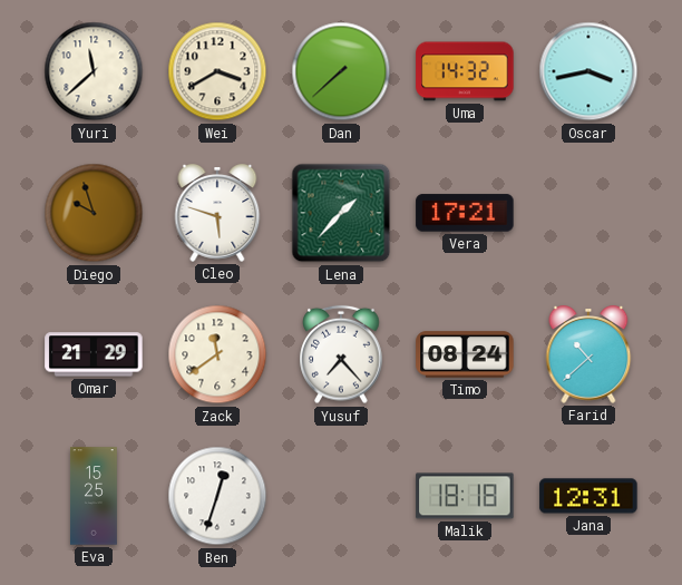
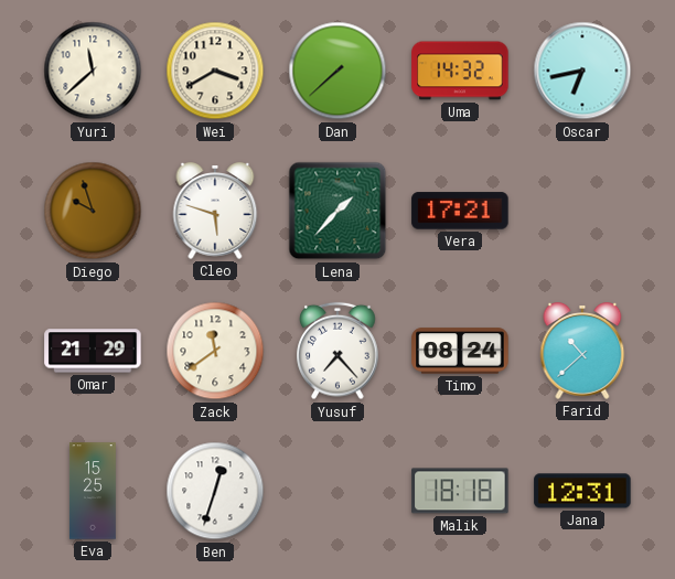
Oscar: 3:43 -> 6:43 (582, 71)
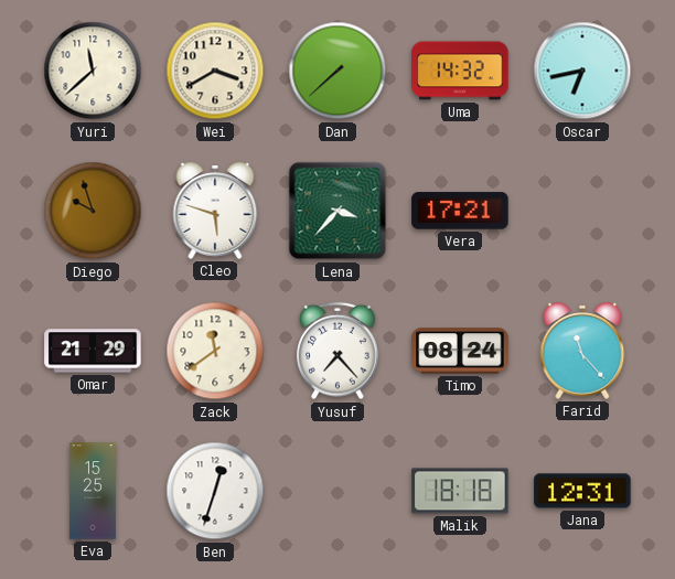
Lena: 1:37 -> 3:37 (337, 211)
Farid: 10:38 -> 11:23 (582, 351)
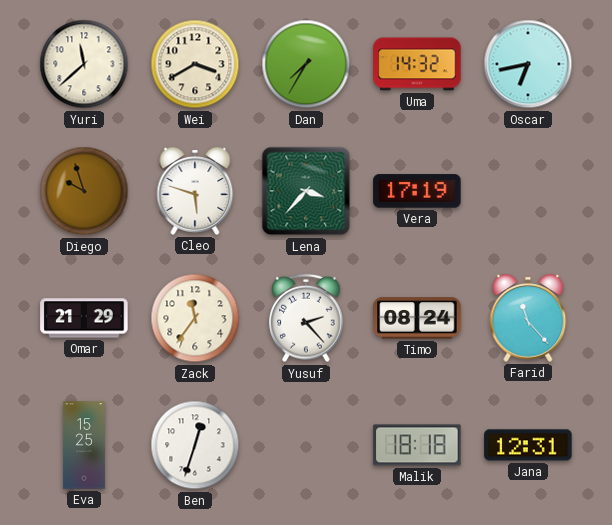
Dan: 7:38 -> 7:35 (306, 64)
Vera: 17:21 -> 17:19 (417, 191)
Zack: 11:39 -> 11:36 (195, 318)
Yusuf: 7:23 -> 2:23 (306, 318)
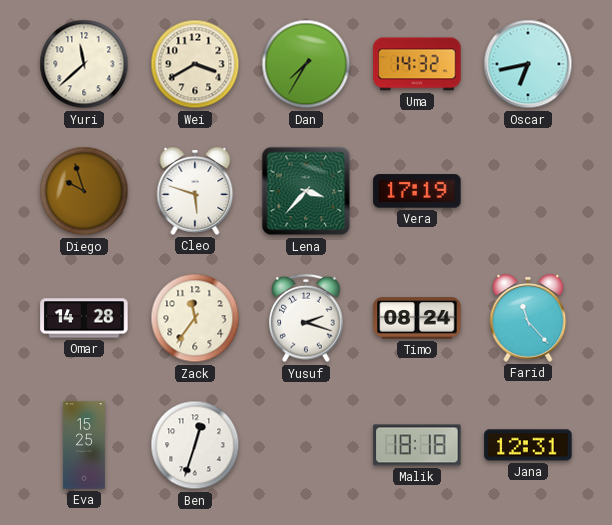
Omar: 21:29 -> 14:28 (84, 318)
Yusuf: 2:23 -> 2:18 (306, 318)
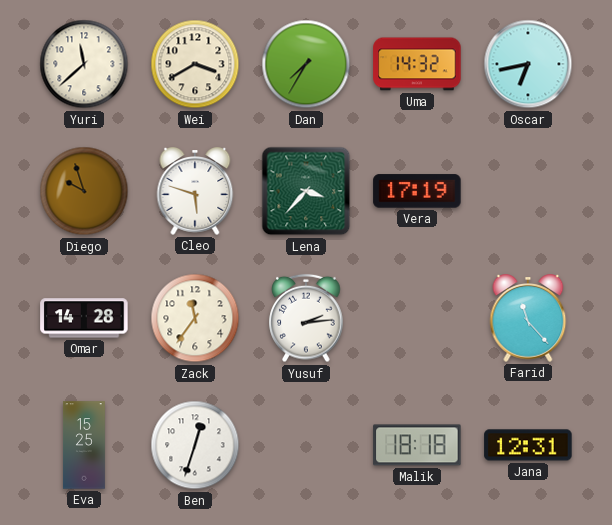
Yusuf: 2:18 -> 2:14 (306, 318)
Timo: 08:24 -> none (417, 318)
